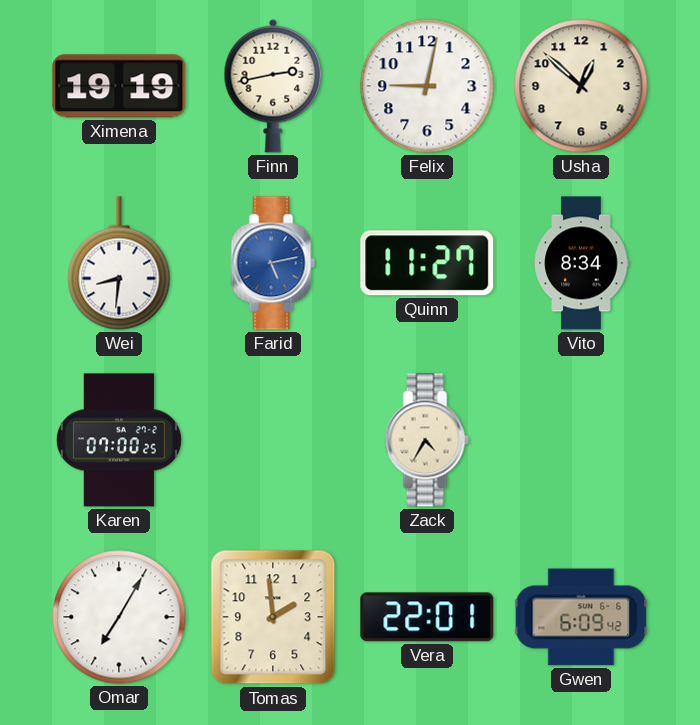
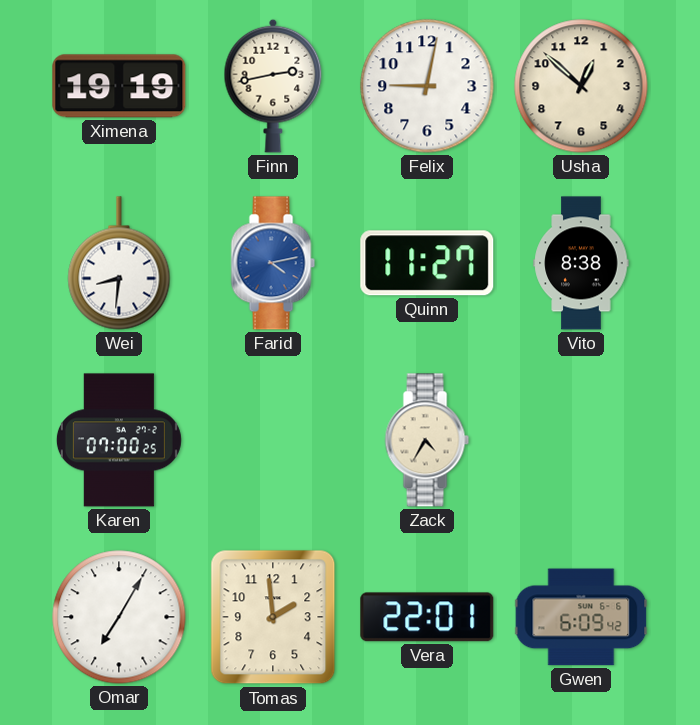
Farid: 5:13 -> 4:13 (273, 263)
Vito: 8:34 -> 8:38 (581, 263)
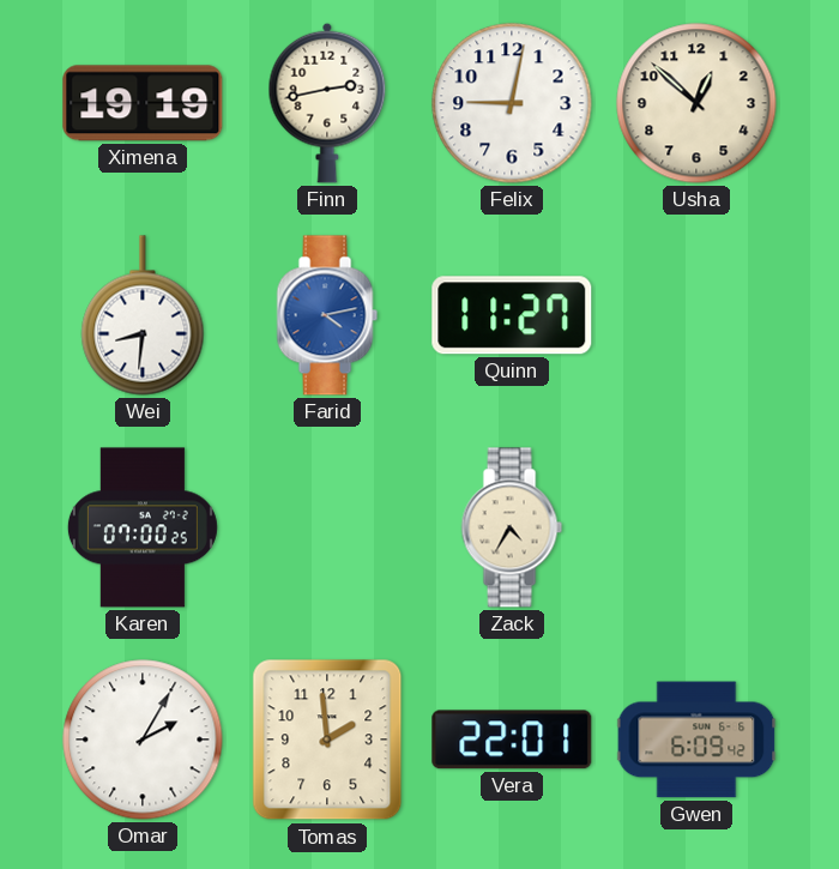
Vito: 8:38 -> none (581, 263)
Omar: 7:05 -> 2:05 (143, 740)
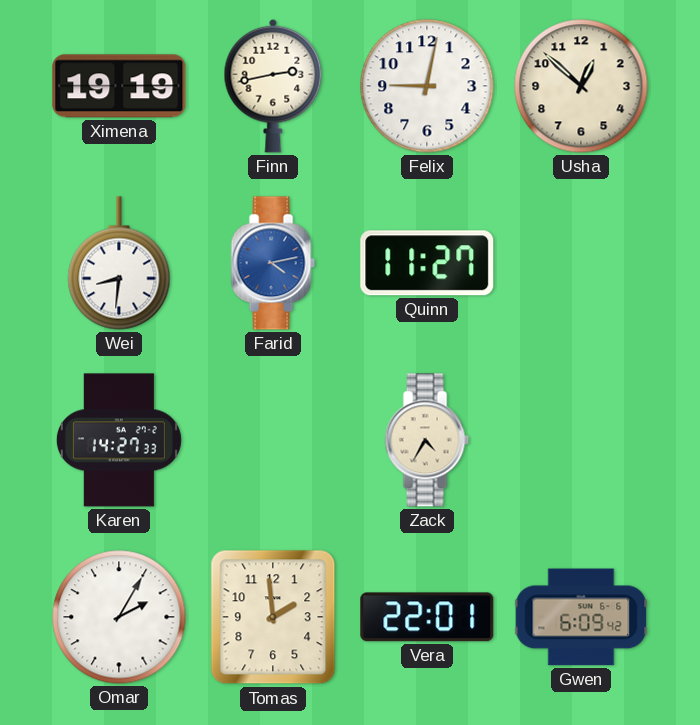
Karen: 07:00 -> 14:27 (119, 440)
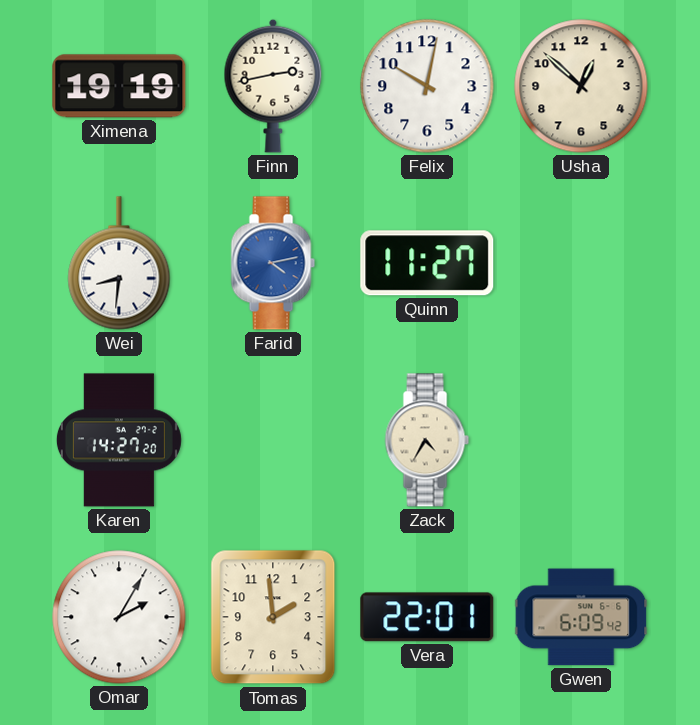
Felix: 9:02 -> 10:02 (427, 86)
Karen: 14:27:33 -> 14:27:20 (119, 440)
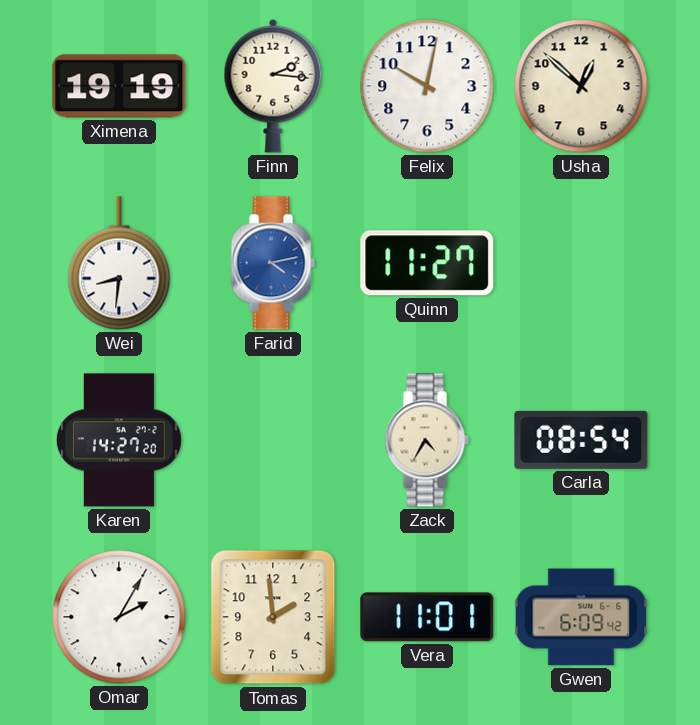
Finn: 2:43 -> 2:16 (273, 86)
Carla: none -> 08:54 (581, 440)
Vera: 22:01 -> 11:01 (427, 617)
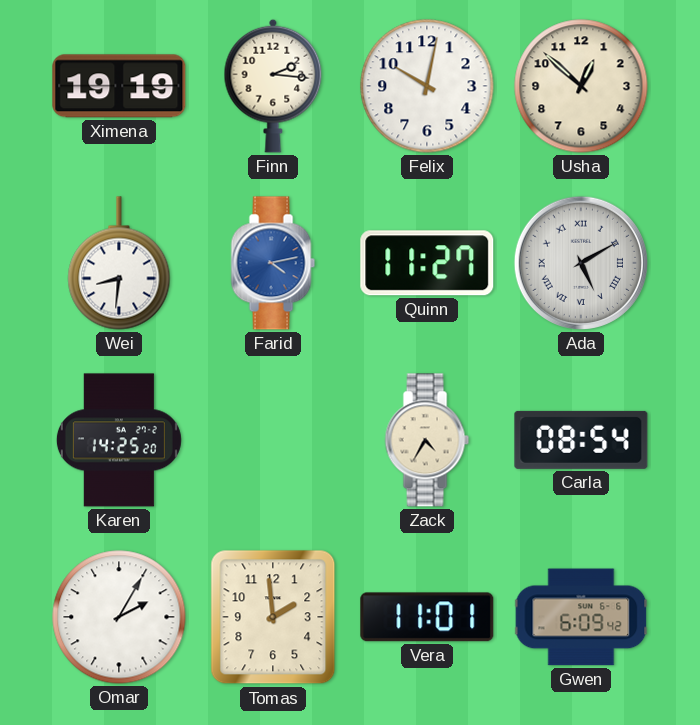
Ada: none -> 5:10 (581, 263)
Karen: 14:27 -> 14:25 (119, 440)
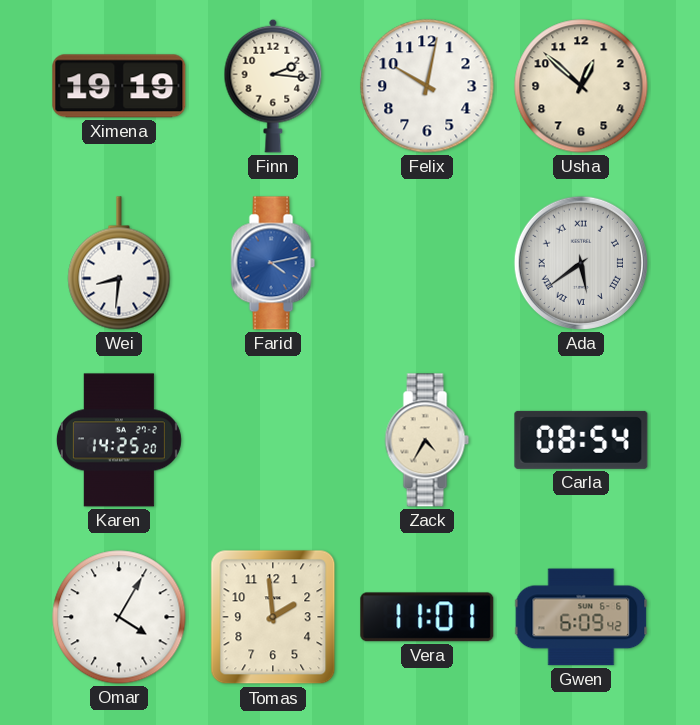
Quinn: 11:27 -> none (427, 263)
Ada: 5:10 -> 5:39 (581, 263)
Omar: 2:05 -> 4:05 (119, 617)
